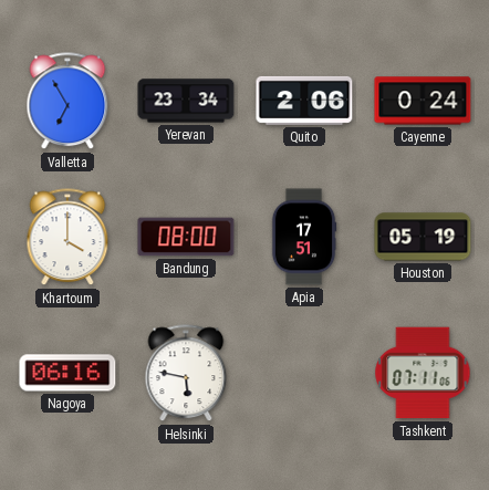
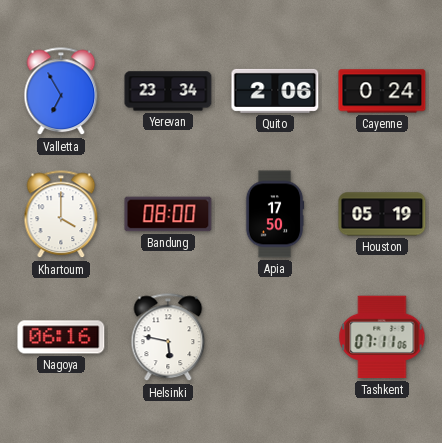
Apia: 17:51 -> 17:50 (275, 214)
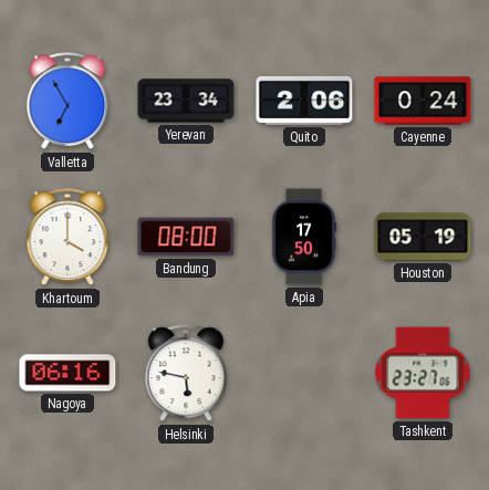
Tashkent: 07:11 -> 23:27 (423, 373)
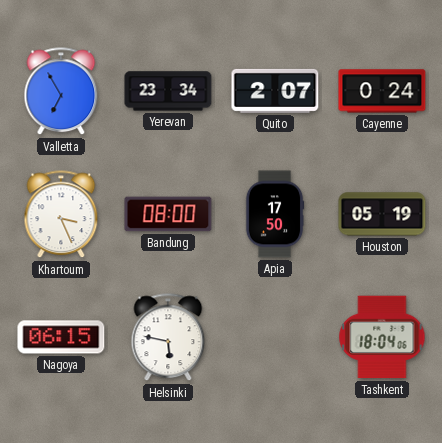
Quito: 2:06 -> 2:07 (275, 91)
Khartoum: 4:00 -> 3:26 (61, 215)
Nagoya: 06:16 -> 06:15 (61, 337)
Tashkent: 23:27 -> 18:04 (382, 337)
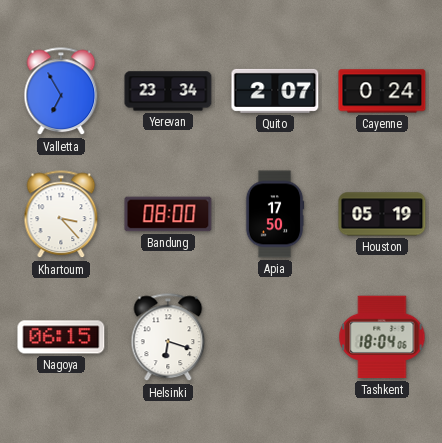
Khartoum: 3:26 -> 3:23 (61, 215)
Helsinki: 5:47 -> 6:18 (168, 338)
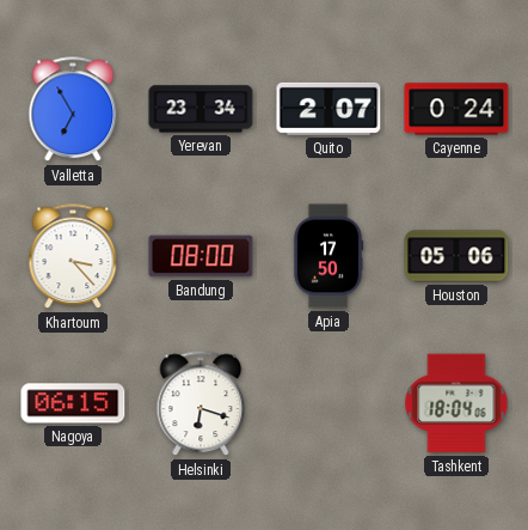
Houston: 05:19 -> 05:06 (456, 256)
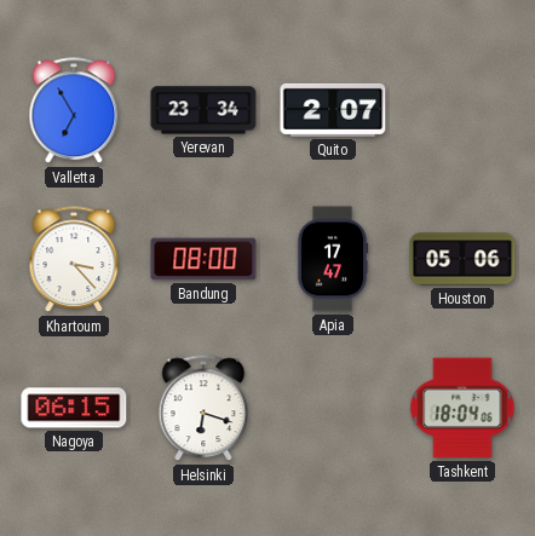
Cayenne: 0:24 -> none (456, 109)
Apia: 17:50 -> 17:47 (333, 259)
